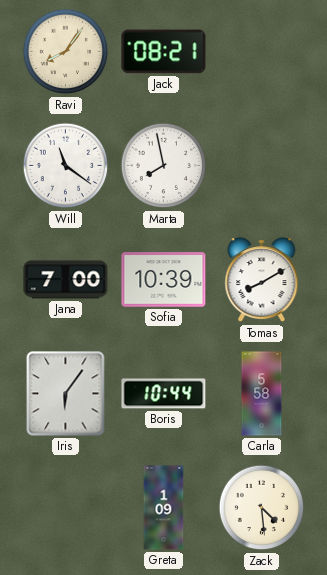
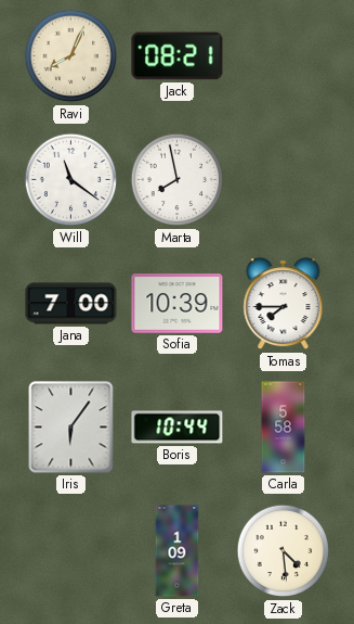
Ravi: 8:06 -> 8:04 (71, 56)
Tomas: 8:10 -> 7:45 (284, 304)
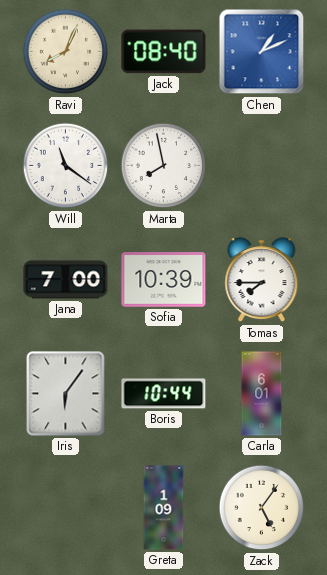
Jack: 08:21 -> 08:40 (164, 52)
Chen: none -> 1:11 (262, 52)
Carla: 5:58 -> 6:01 (262, 394)
Zack: 4:29 -> 5:06 (262, 508)
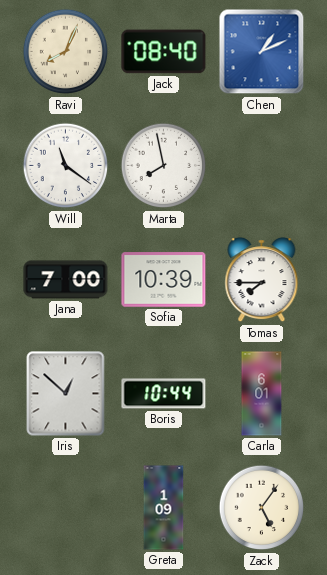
Iris: 6:06 -> 12:52 (66, 394)
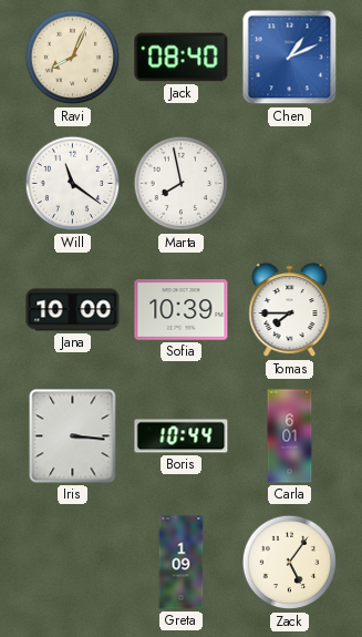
Jana: 7:00 -> 10:00 (73, 310)
Iris: 12:52 -> 3:16 (73, 436)
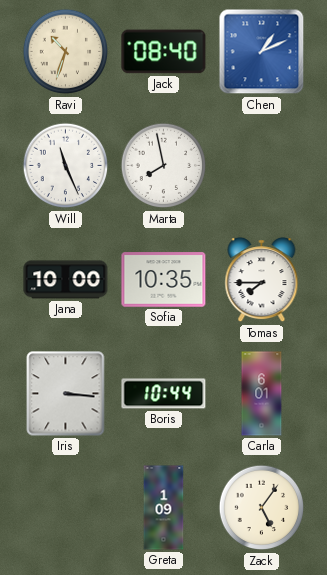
Ravi: 8:04 -> 10:33 (66, 52)
Will: 11:21 -> 11:26 (66, 166)
Sofia: 10:39 -> 10:35 (164, 280)
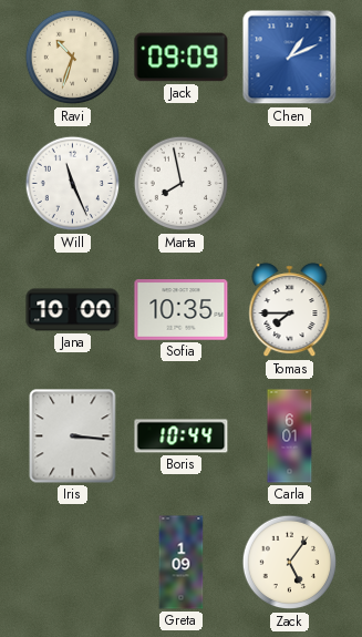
Jack: 08:40 -> 09:09 (182, 58)
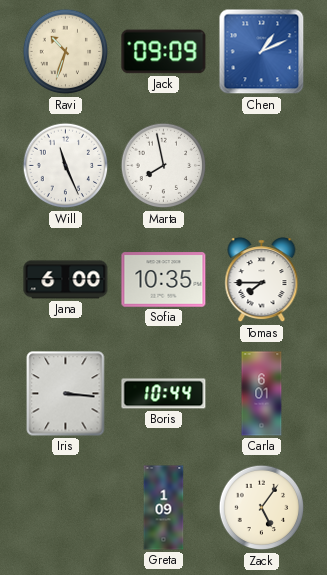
Jana: 10:00 -> 6:00 (66, 280)
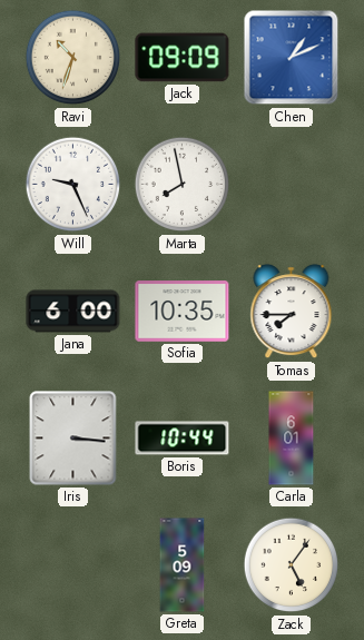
Will: 11:26 -> 9:26 (73, 185)
Greta: 1:09 -> 5:09 (183, 565)
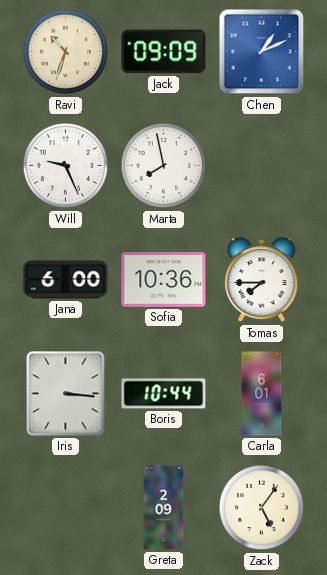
Sofia: 10:35 -> 10:36 (164, 280)
Greta: 5:09 -> 2:09 (164, 508)
